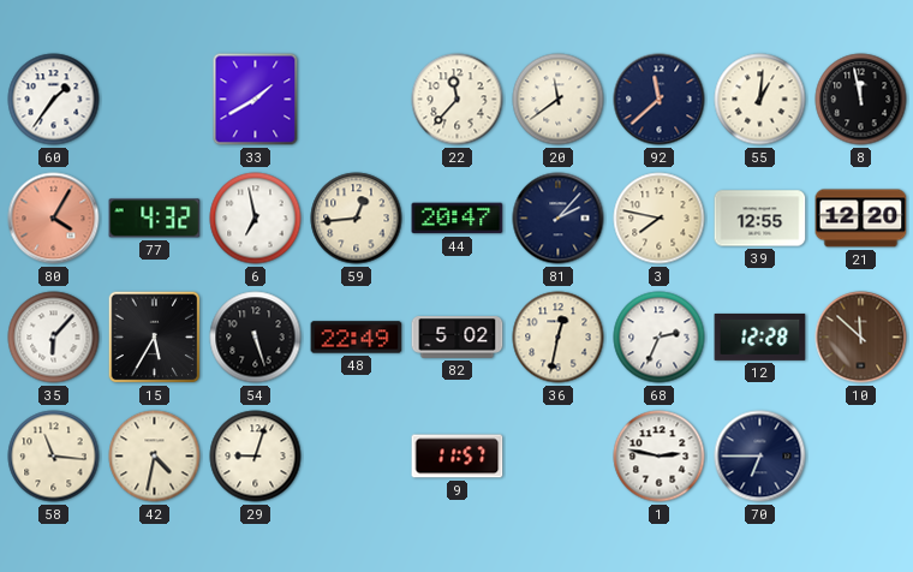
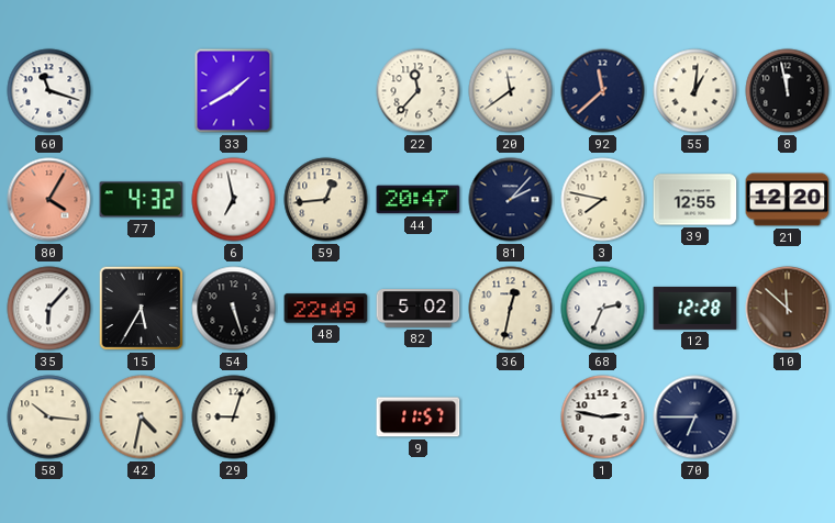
60: 1:36 -> 11:18 (49, 91)
58: 11:16 -> 10:16 (49, 418)
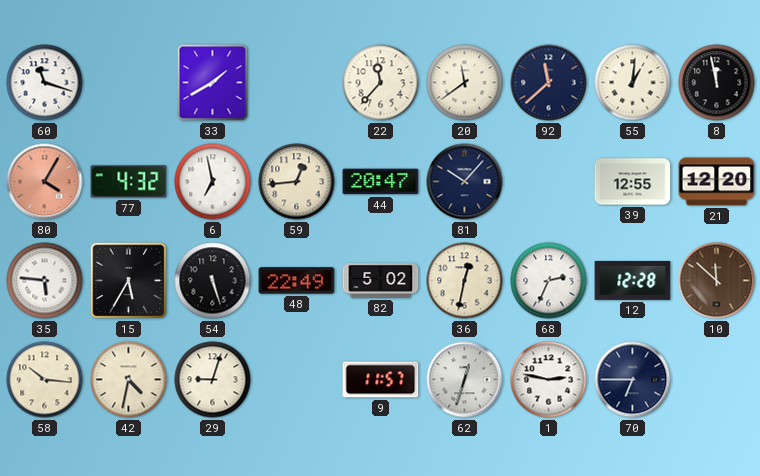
81: 2:07 -> 10:07 (465, 182)
3: 7:47 -> none (603, 200)
35: 6:07 -> 5:46 (45, 281)
62: none -> 12:33 (465, 380)
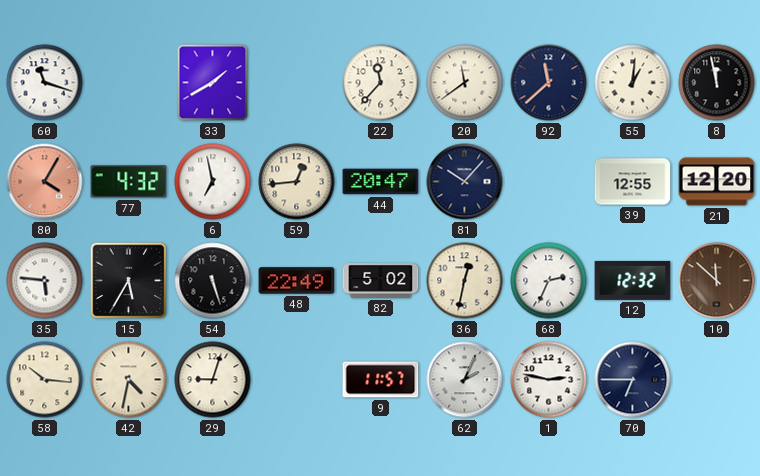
12: 12:28 -> 12:32 (633, 280)
62: 12:33 -> 2:04 (465, 380)
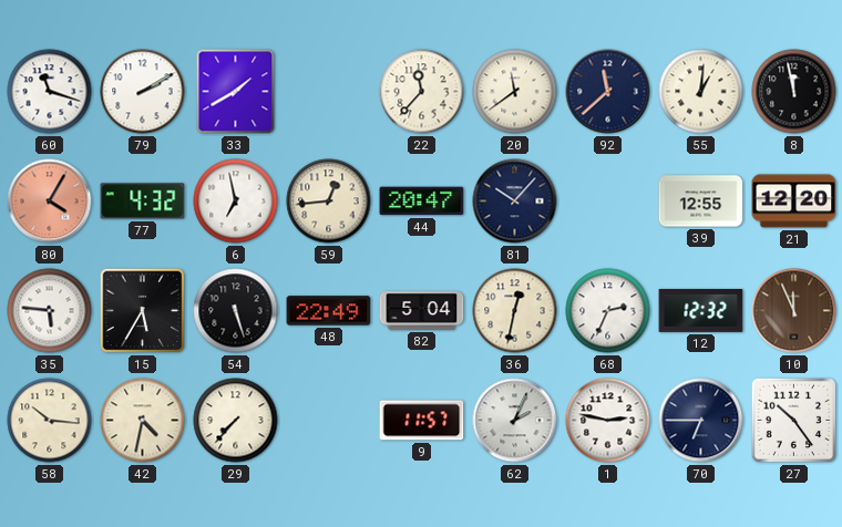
79: none -> 2:10 (143, 92)
82: 5:02 -> 5:04 (422, 311)
10: 11:52 -> 11:56 (794, 311)
29: 9:03 -> 7:37 (236, 421)
27: none -> 10:24 (794, 421)
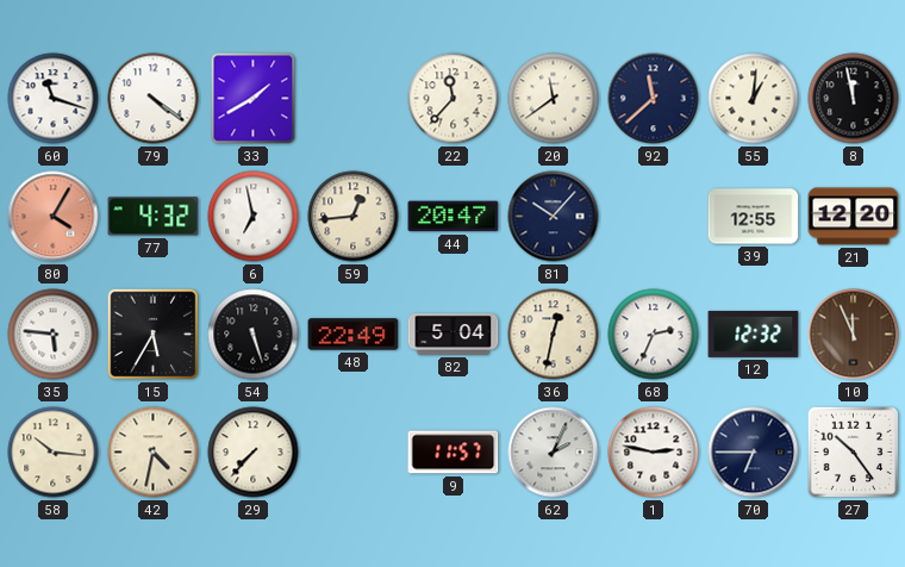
79: 2:10 -> 4:21 (154, 99)
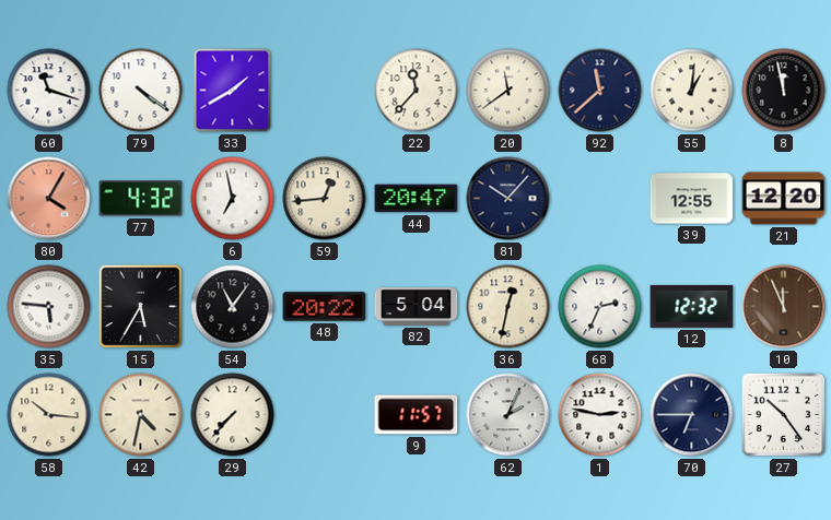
54: 5:27 -> 11:06 (233, 307)
48: 22:49 -> 20:22 (325, 307)
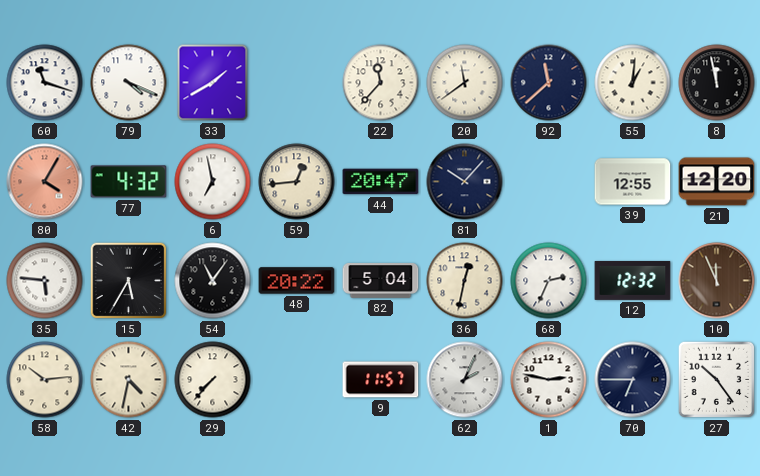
79: 4:21 -> 4:19 (129, 83)
58: 10:16 -> 10:14 (45, 380)
